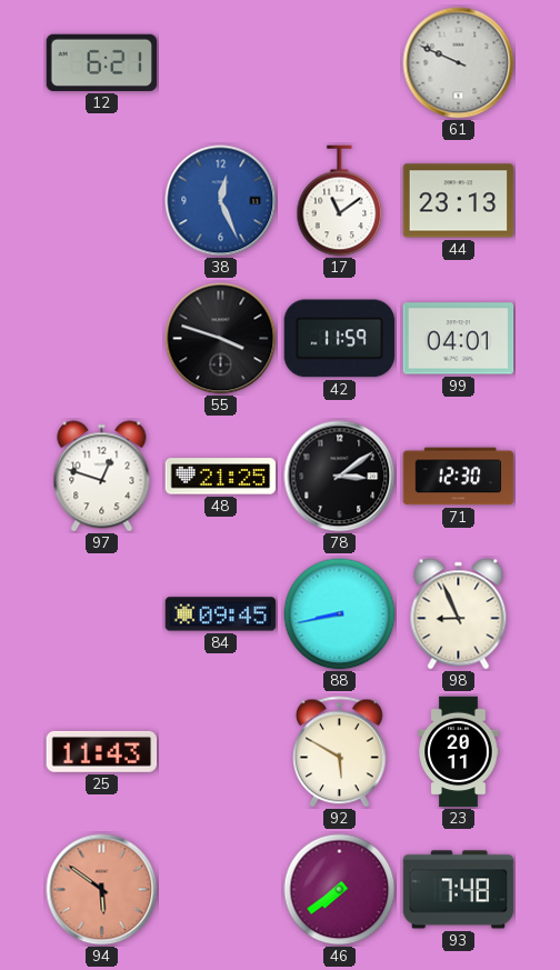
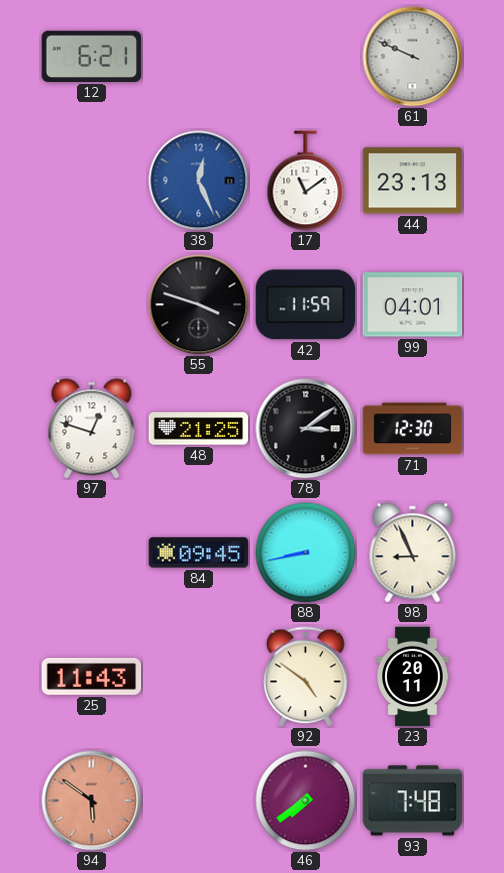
92: 5:50 -> 4:51 (306, 677)
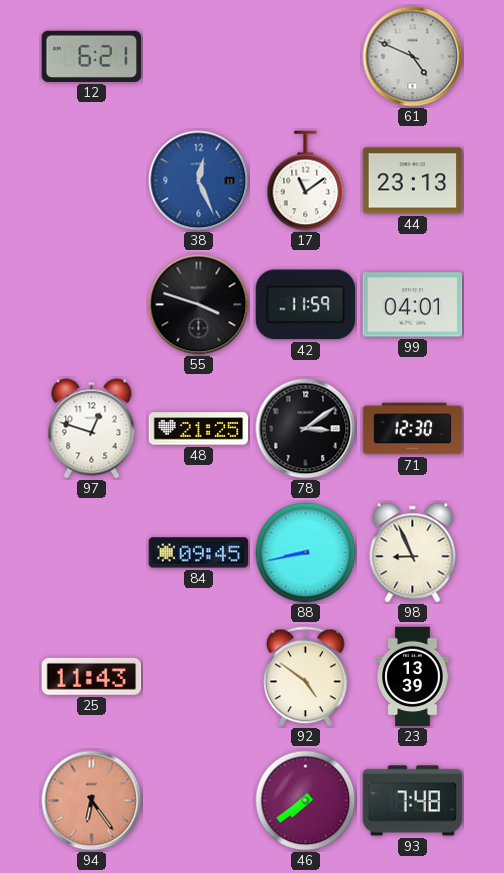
61: 9:49 -> 4:49 (413, 57)
23: 20:11 -> 13:39 (413, 677)
94: 5:51 -> 6:24 (92, 801)
